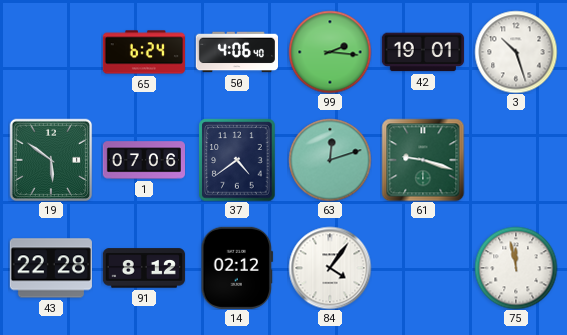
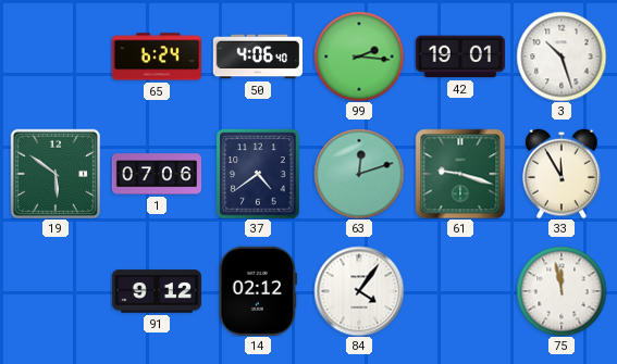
33: none -> 11:55 (562, 174)
43: 22:28 -> none (51, 268)
91: 8:12 -> 9:12 (157, 291)
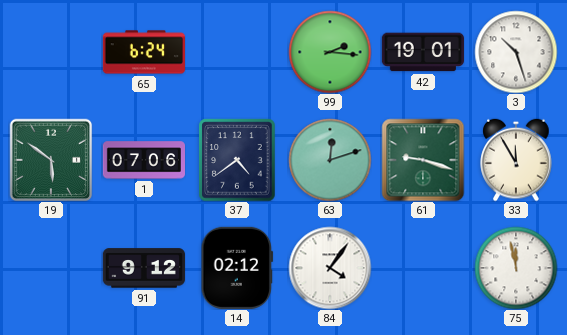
50: 4:06 -> none (257, 57)
